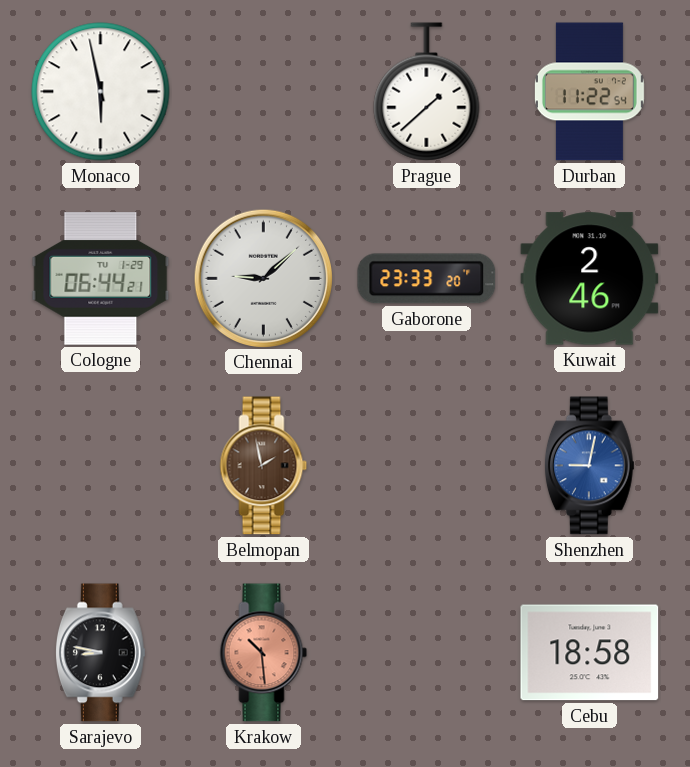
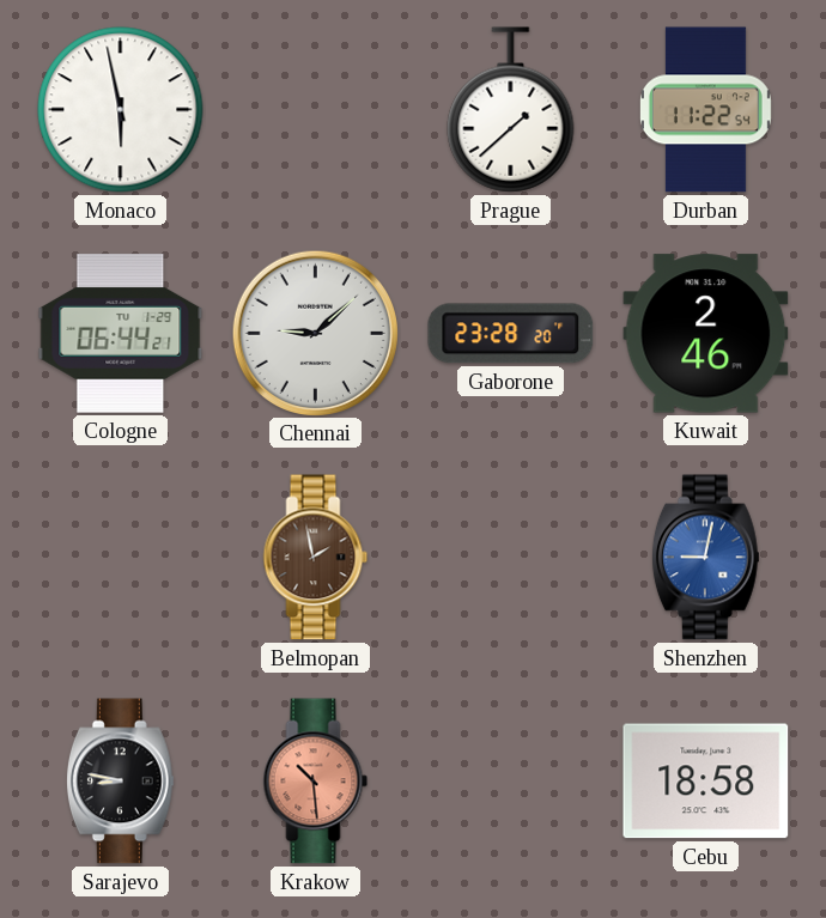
Gaborone: 23:33 -> 23:28 (511, 334)
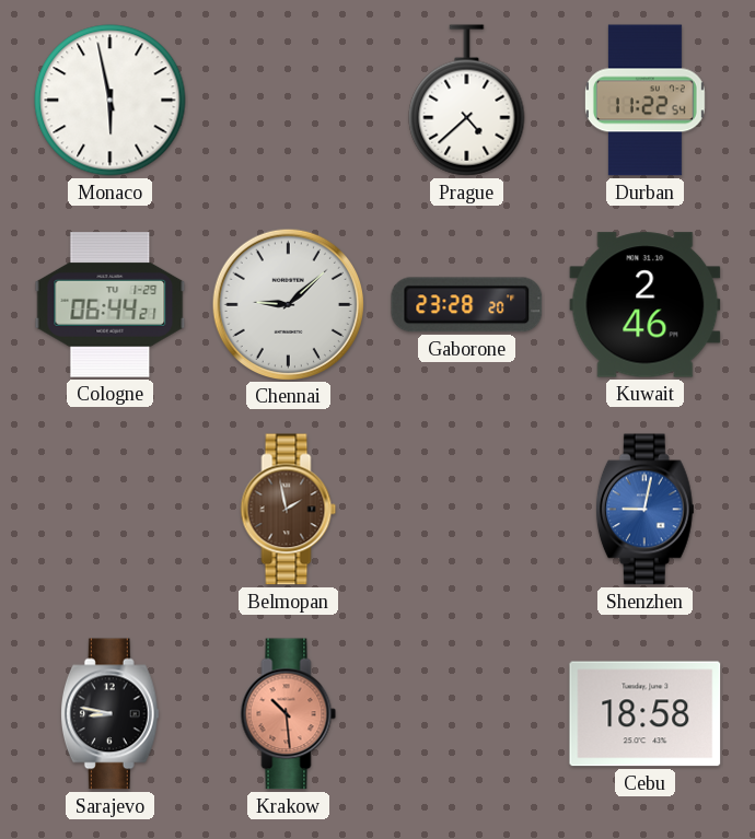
Prague: 1:38 -> 4:38 (467, 101)
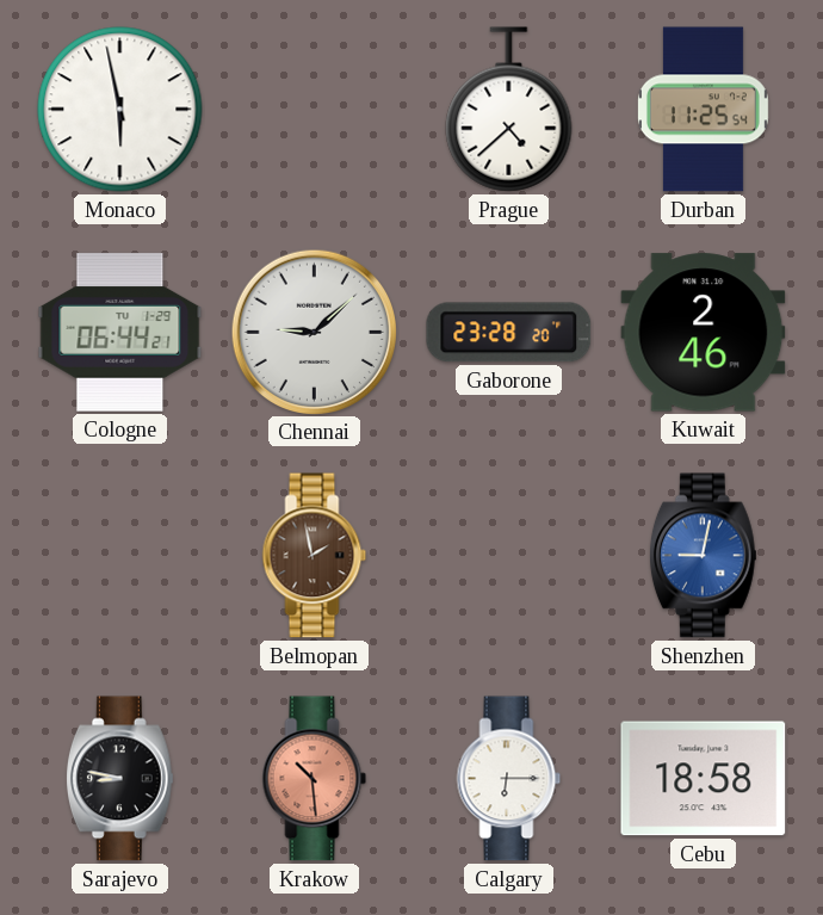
Durban: 11:22 -> 11:25 (703, 110)
Calgary: none -> 6:15 (509, 779)
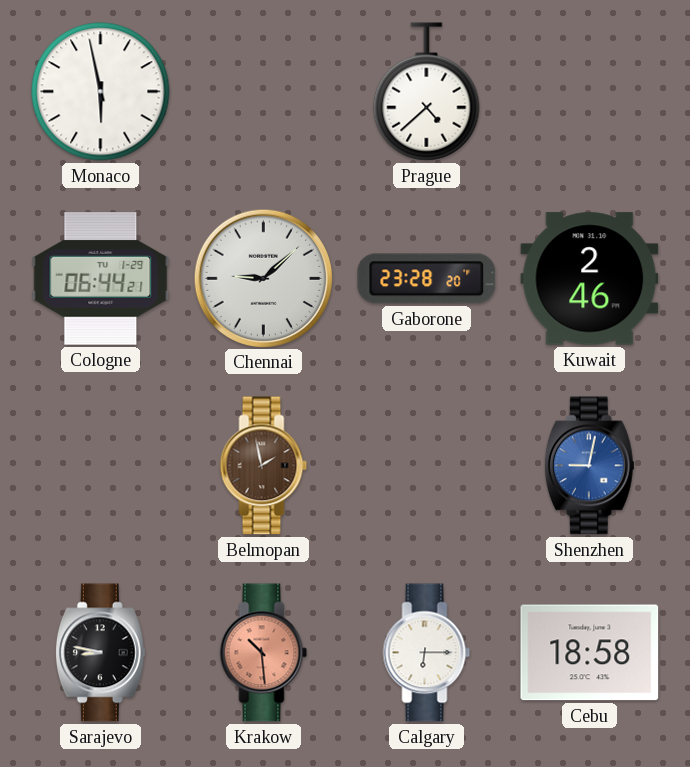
Durban: 11:25 -> none (703, 110)
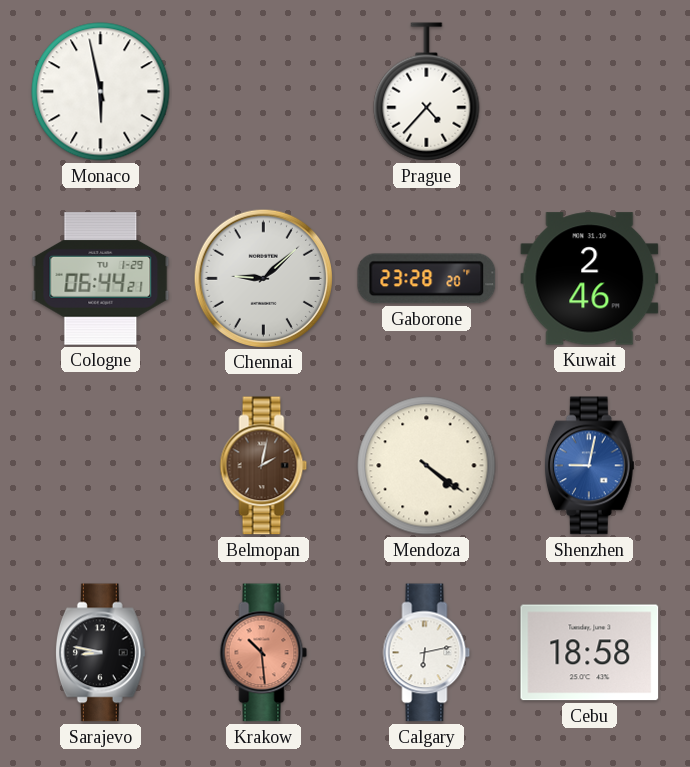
Prague: 4:38 -> 4:37 (427, 92)
Belmopan: 1:58 -> 2:02 (264, 466)
Mendoza: none -> 4:21 (427, 466)
Calgary: 6:15 -> 6:13 (427, 653)
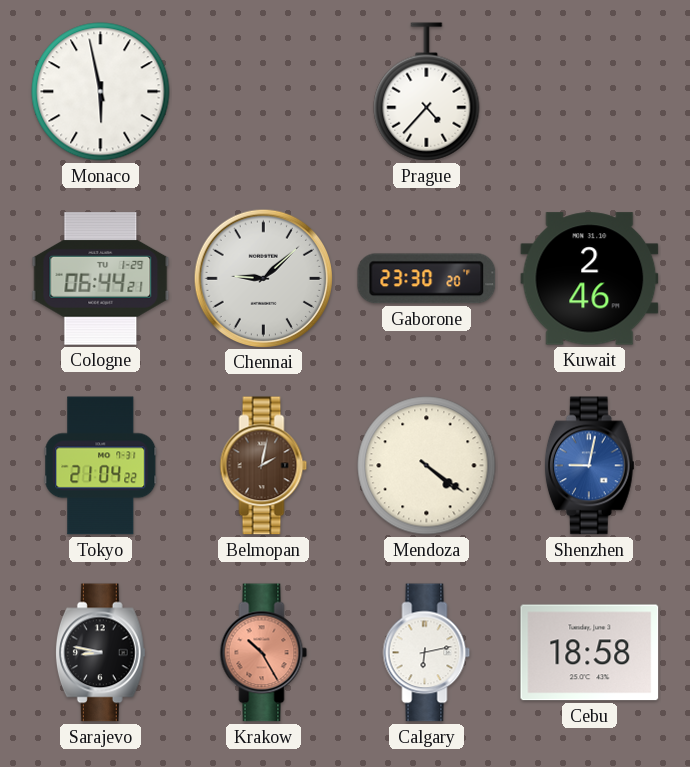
Gaborone: 23:28 -> 23:30 (427, 279)
Tokyo: none -> 21:04 (101, 466)
Krakow: 10:29 -> 10:25 (264, 653)
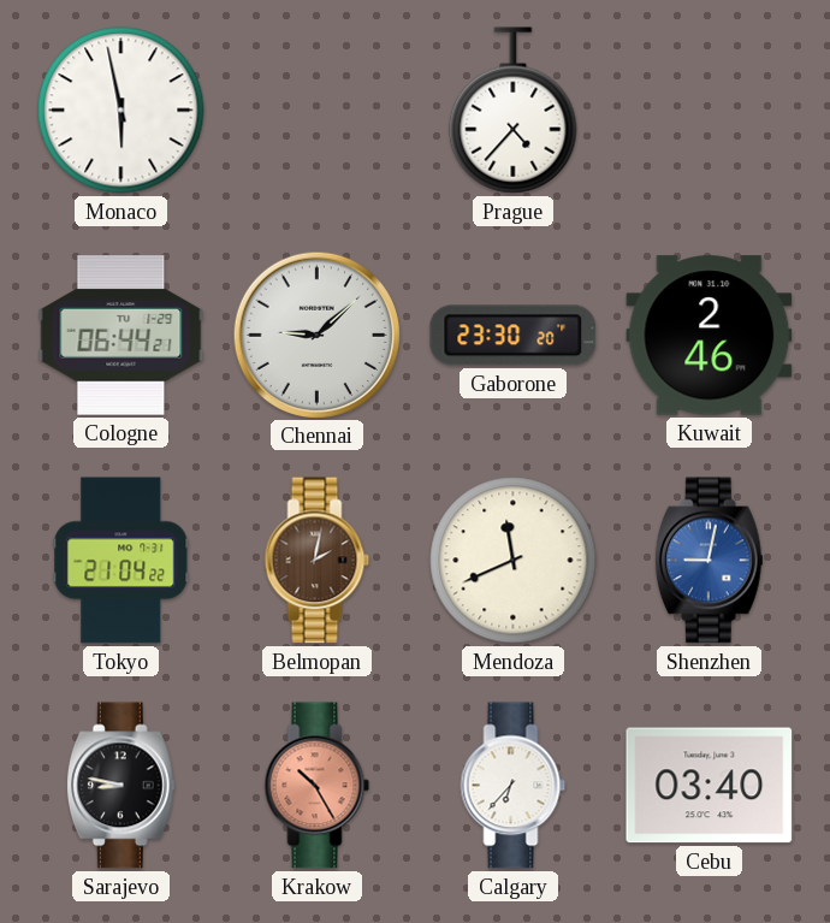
Mendoza: 4:21 -> 11:41 (514, 561)
Calgary: 6:13 -> 6:37 (514, 786)
Cebu: 18:58 -> 03:40 (710, 786)
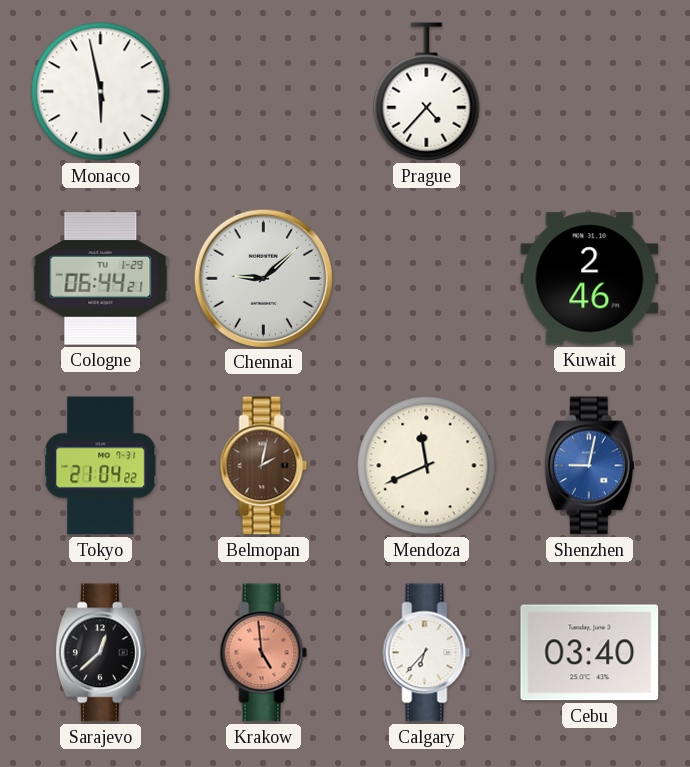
Gaborone: 23:30 -> none (514, 336)
Sarajevo: 8:47 -> 12:38 (100, 653)
Krakow: 10:25 -> 4:59 (264, 653)
